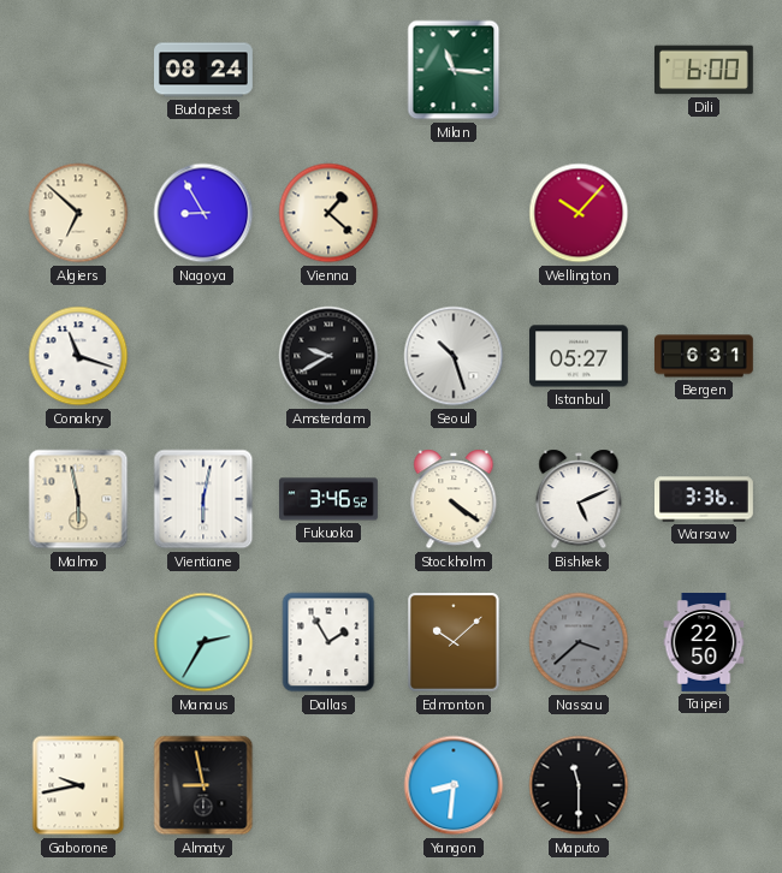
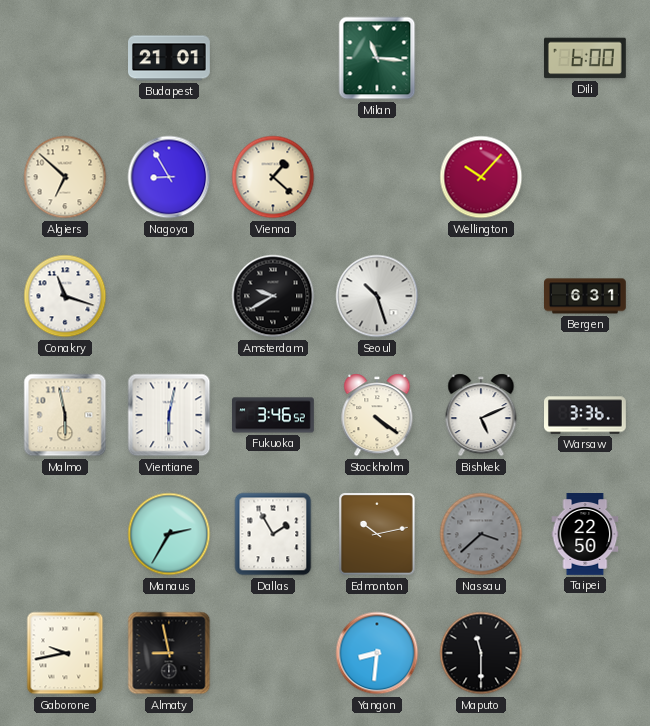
Budapest: 08:24 -> 21:01 (170, 58)
Istanbul: 05:27 -> none (580, 356)
Edmonton: 10:08 -> 10:13 (378, 534)
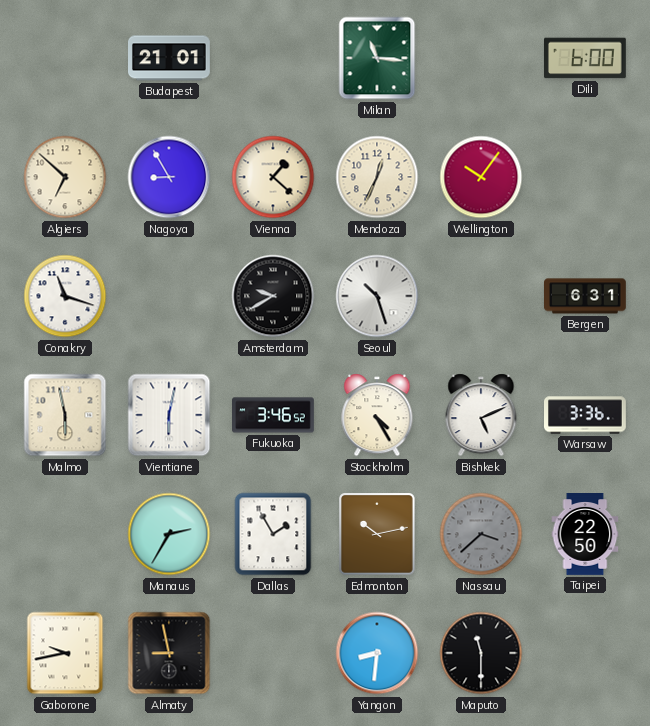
Mendoza: none -> 12:34 (377, 177)
Wellington: 10:07 -> 10:06 (481, 177)
Stockholm: 4:21 -> 4:25 (377, 415)
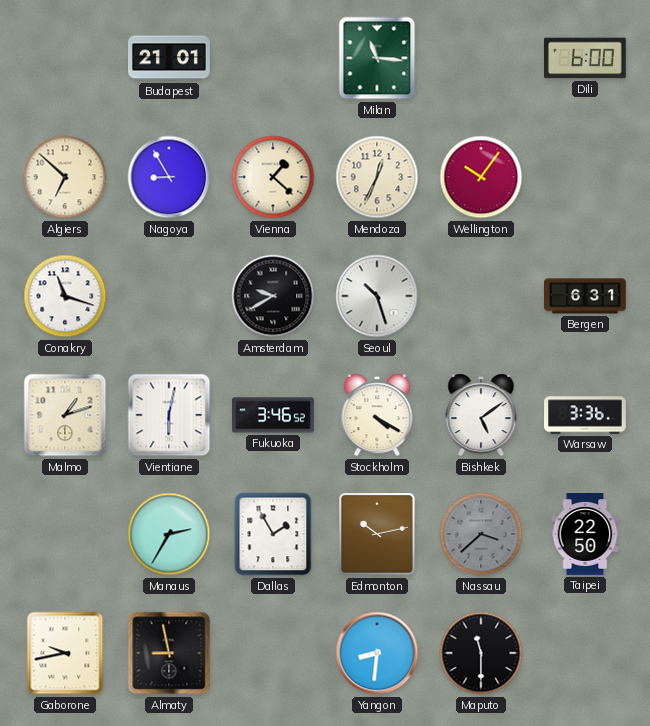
Malmo: 5:58 -> 1:12 (65, 415)
Stockholm: 4:25 -> 4:20 (377, 415)
Bishkek: 5:11 -> 5:09 (481, 415)
